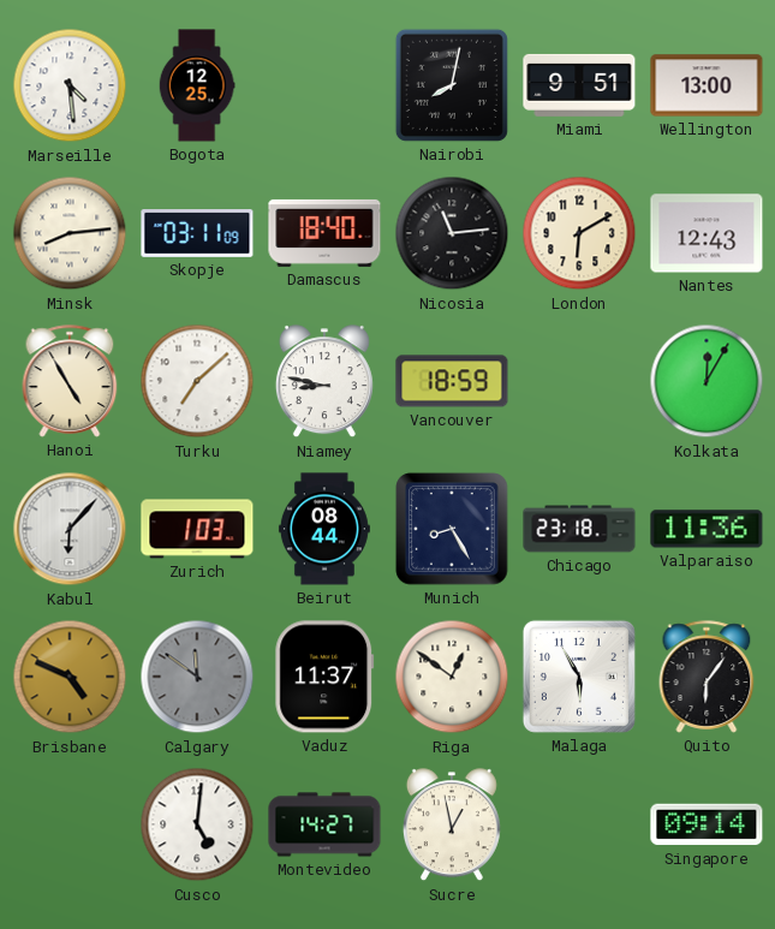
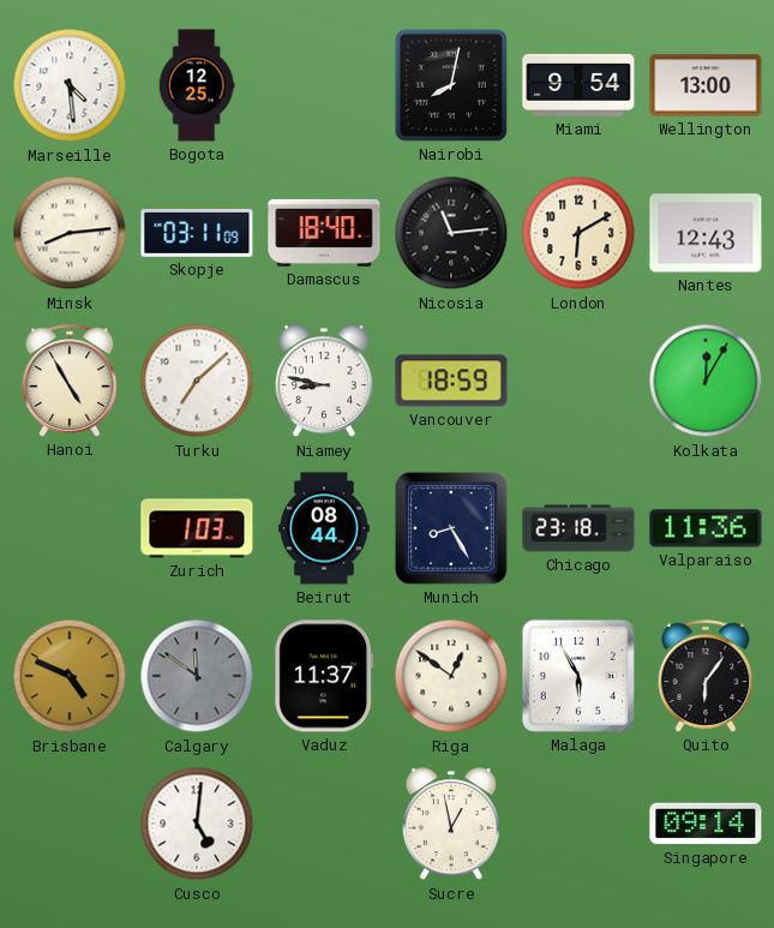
Miami: 9:51 -> 9:54 (578, 85)
Kabul: 6:07 -> none (70, 529)
Montevideo: 14:27 -> none (324, 824)
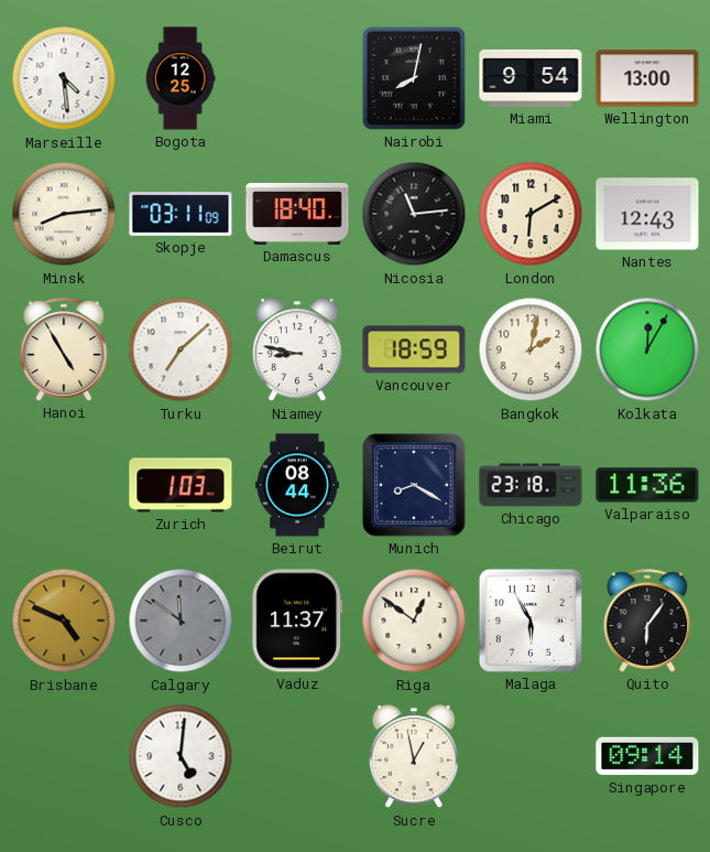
Bangkok: none -> 2:02 (531, 349)
Munich: 8:25 -> 8:20 (414, 485)
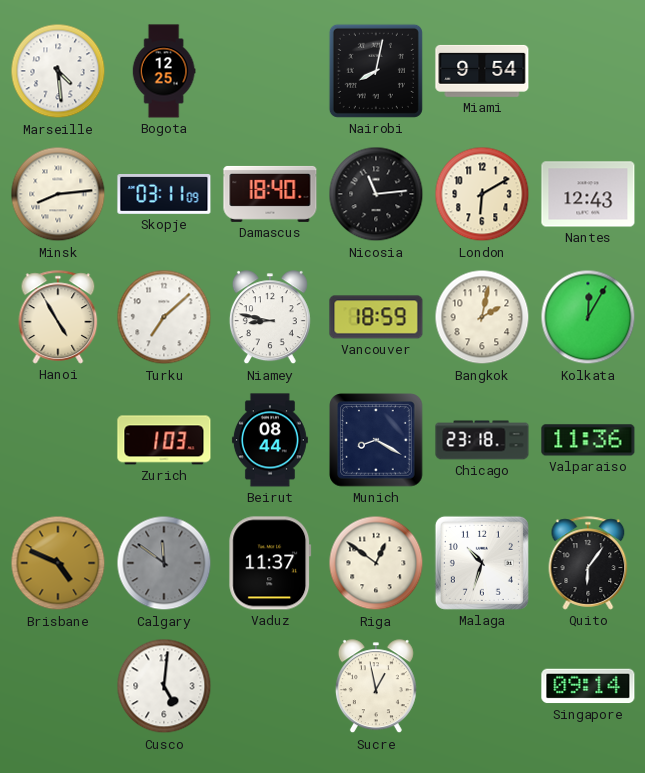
Wellington: 13:00 -> none (647, 78)
Malaga: 5:55 -> 10:33 (482, 563)
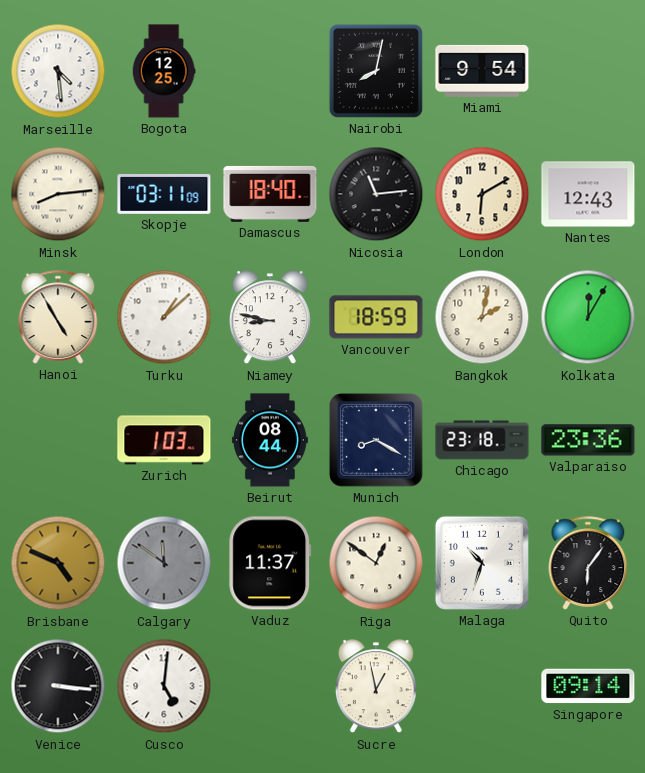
Turku: 7:08 -> 1:08 (164, 317)
Valparaiso: 11:36 -> 23:36 (588, 440)
Venice: none -> 3:16 (58, 686)
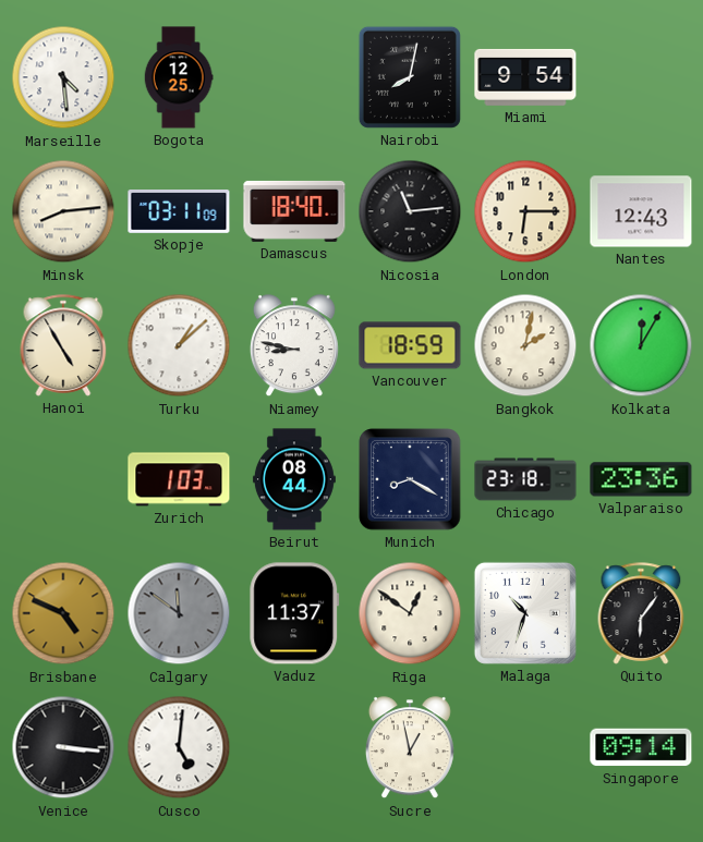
London: 6:10 -> 6:15 (525, 211)
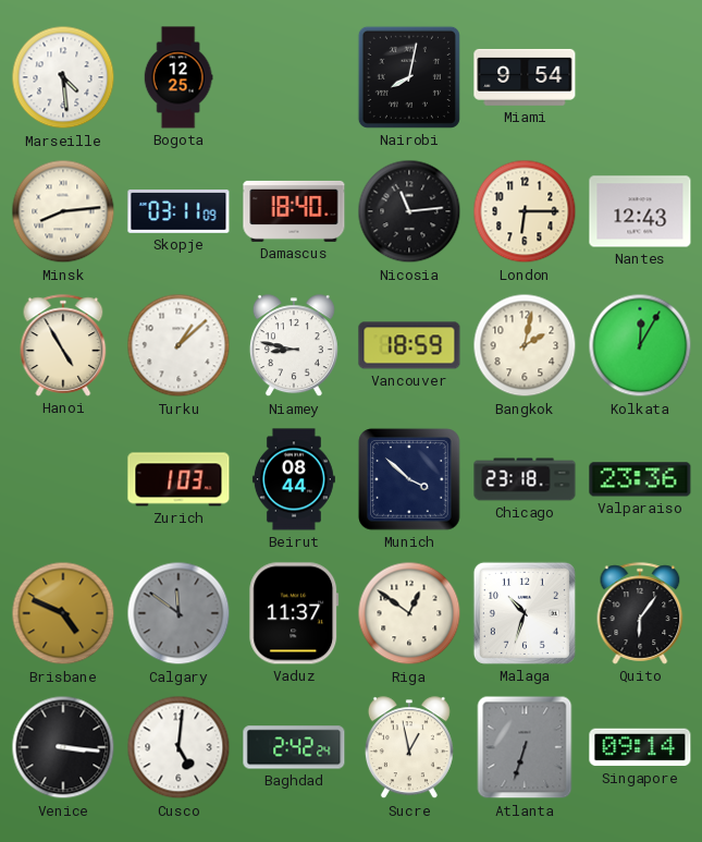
Munich: 8:20 -> 3:52 (409, 479)
Baghdad: none -> 2:42 (294, 747)
Atlanta: none -> 6:33 (525, 747)
